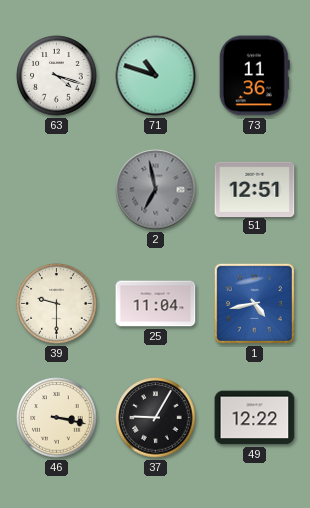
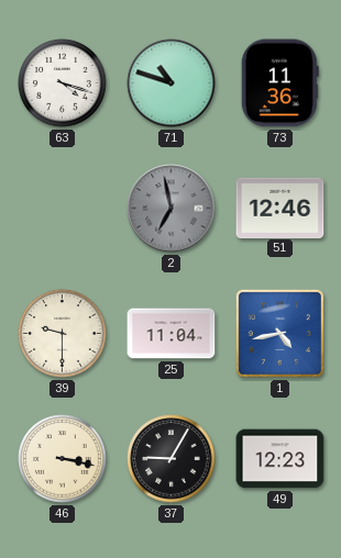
51: 12:51 -> 12:46 (280, 208)
49: 12:22 -> 12:23 (280, 459)
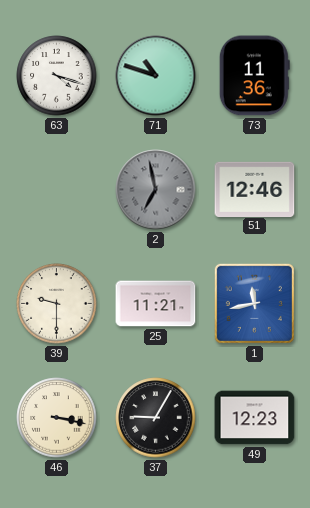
25: 11:04 -> 11:21 (156, 304)
1: 4:43 -> 11:43 (254, 303)
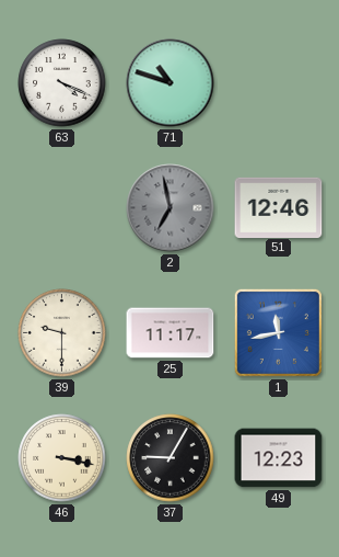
63: 4:18 -> 4:19 (62, 83)
73: 11:36 -> none (254, 76)
25: 11:21 -> 11:17 (171, 333)
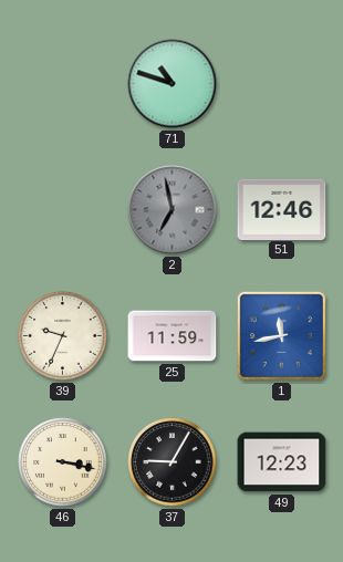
63: 4:19 -> none (62, 83)
39: 9:30 -> 9:34 (63, 336)
25: 11:17 -> 11:59 (173, 336)
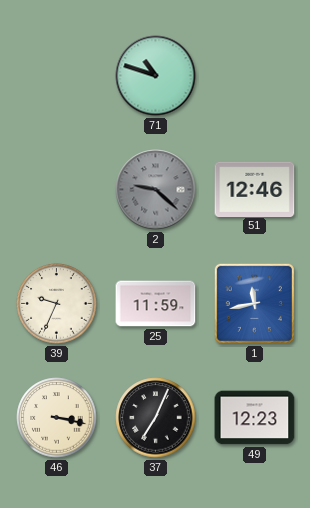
2: 6:58 -> 9:22 (156, 190)
37: 9:05 -> 7:04 (156, 418)
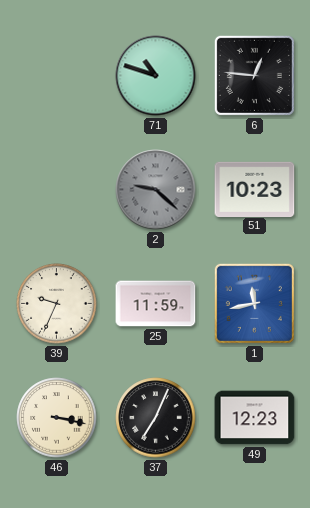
6: none -> 12:46 (254, 75)
51: 12:46 -> 10:23 (255, 189)
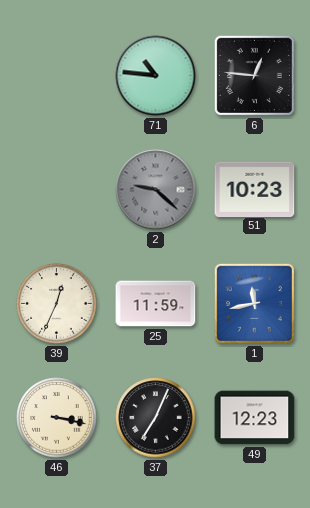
71: 10:48 -> 10:46 (156, 76)
39: 9:34 -> 12:34 (57, 304)
